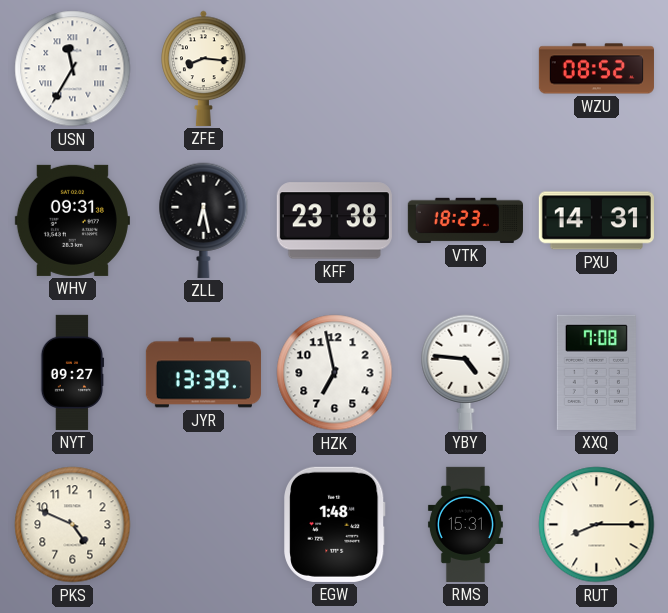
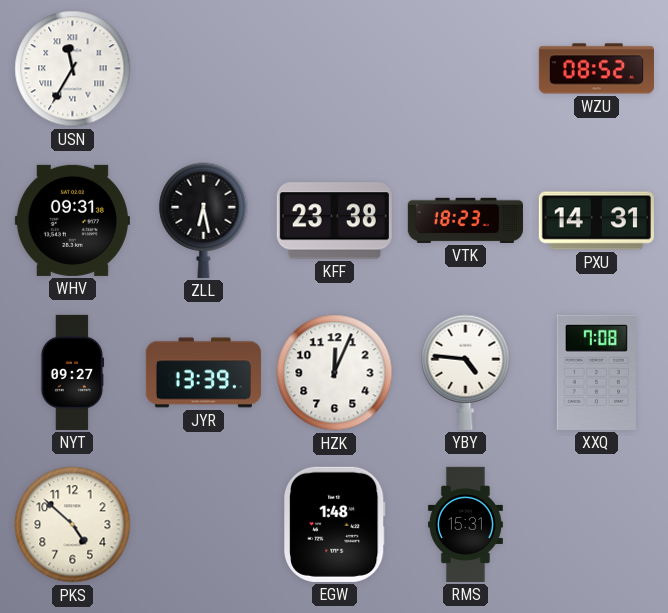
ZFE: 8:16 -> none (204, 68)
HZK: 6:58 -> 12:04 (335, 373)
PKS: 4:49 -> 4:52 (73, 525)
RUT: 8:15 -> none (597, 525)
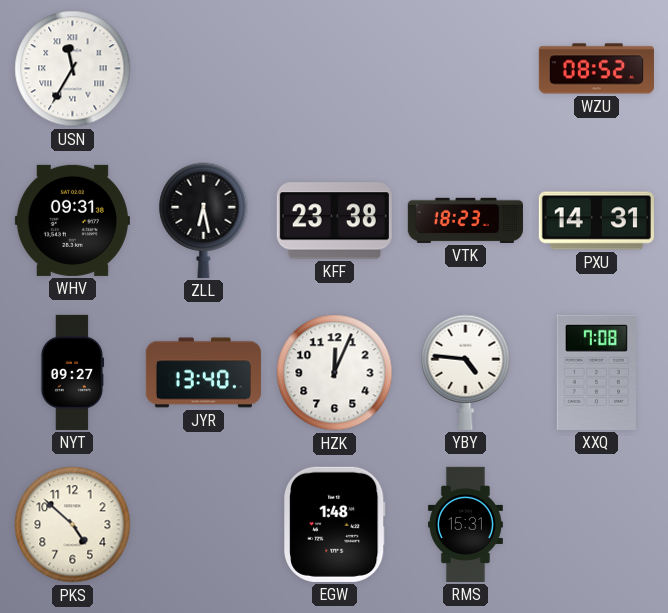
JYR: 13:39 -> 13:40 (203, 373)
